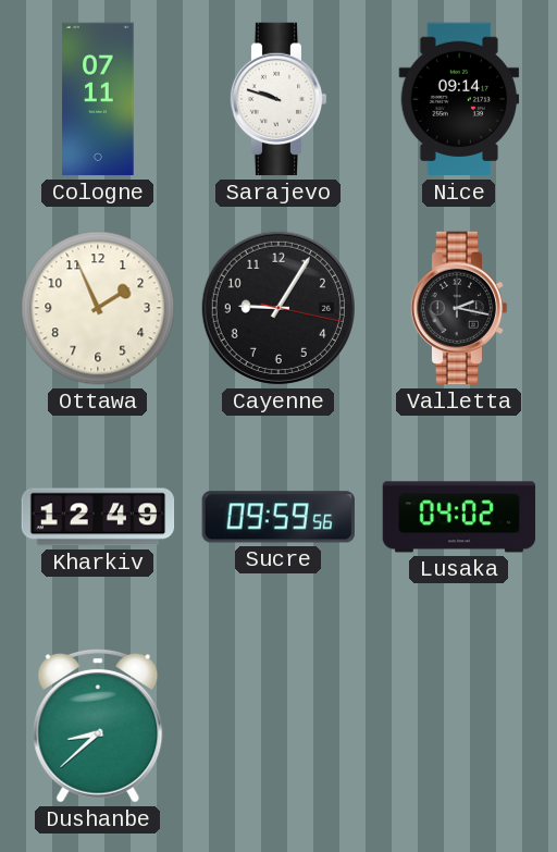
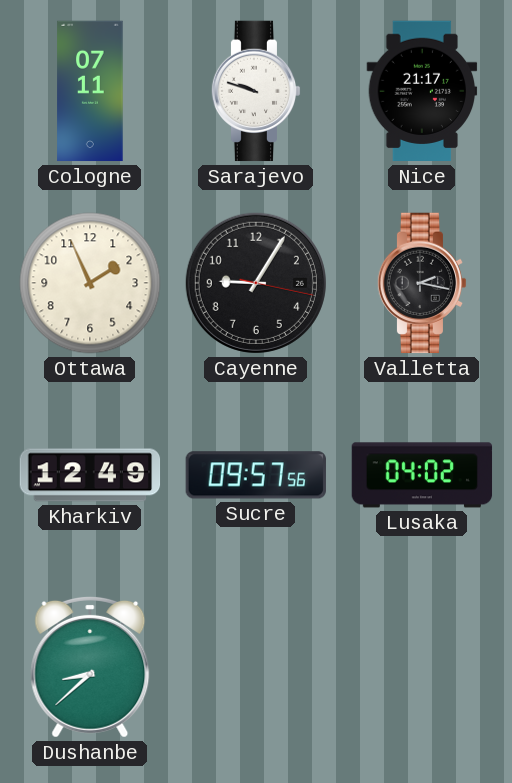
Nice: 09:14 -> 21:17 (422, 91)
Sucre: 09:59 -> 09:57 (256, 475)
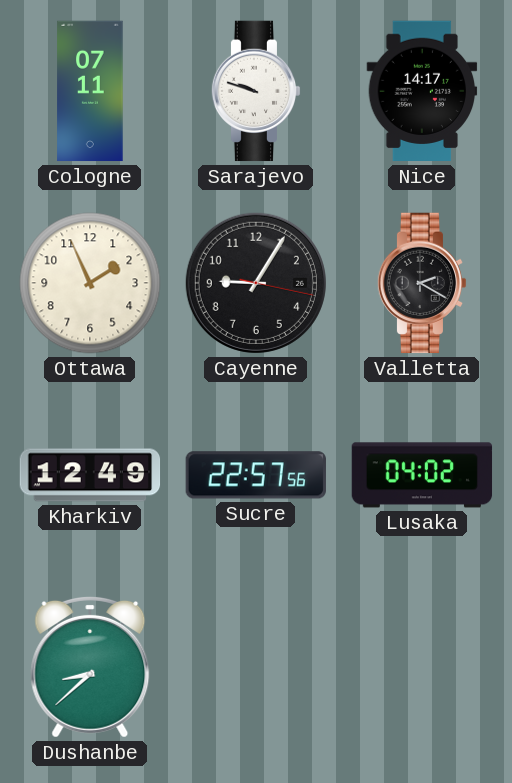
Nice: 21:17 -> 14:17 (422, 91)
Valletta: 2:17 -> 2:20 (422, 283)
Sucre: 09:57 -> 22:57 (256, 475)
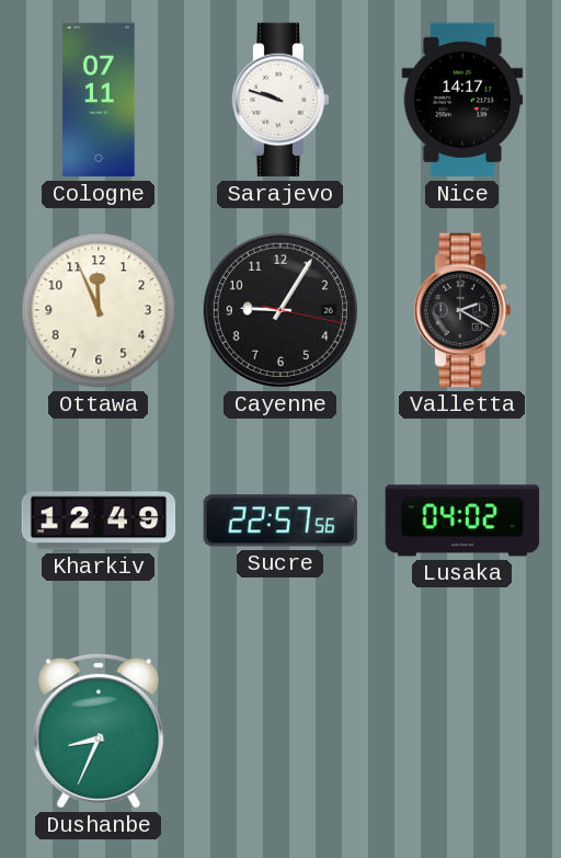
Ottawa: 1:56 -> 11:56 (99, 310)
Dushanbe: 8:38 -> 8:34 (99, 731)
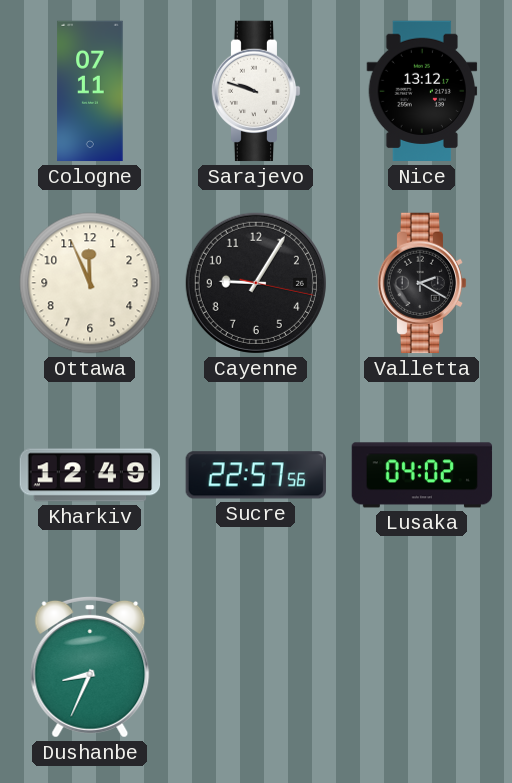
Nice: 14:17 -> 13:12 (422, 91)
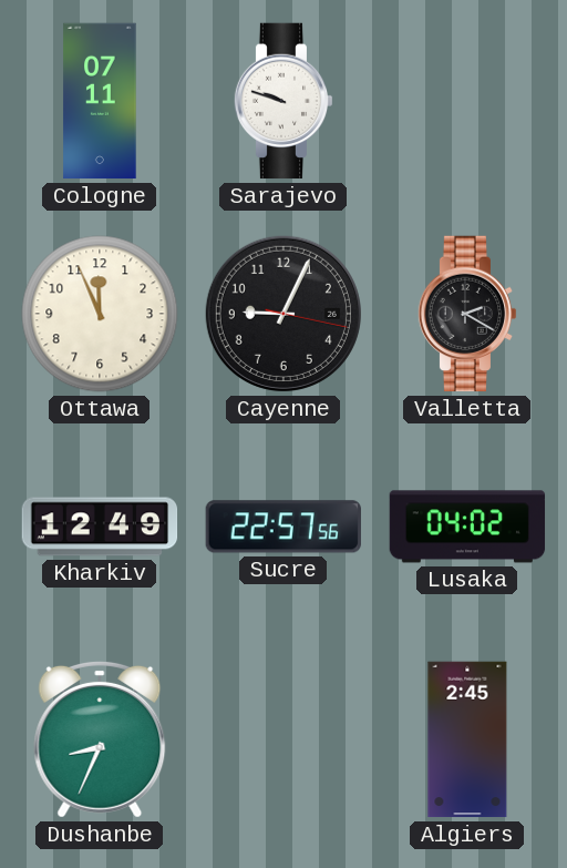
Nice: 13:12 -> none (422, 91)
Cayenne: 9:05 -> 9:04 (283, 314)
Algiers: none -> 2:45 (467, 739)
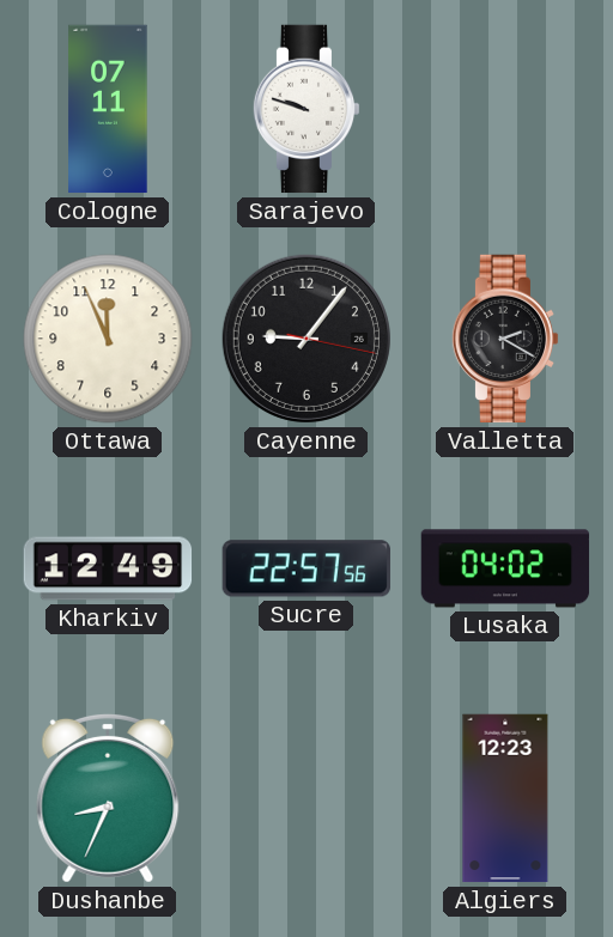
Cayenne: 9:04 -> 9:06 (306, 339)
Algiers: 2:45 -> 12:23 (505, 798)
